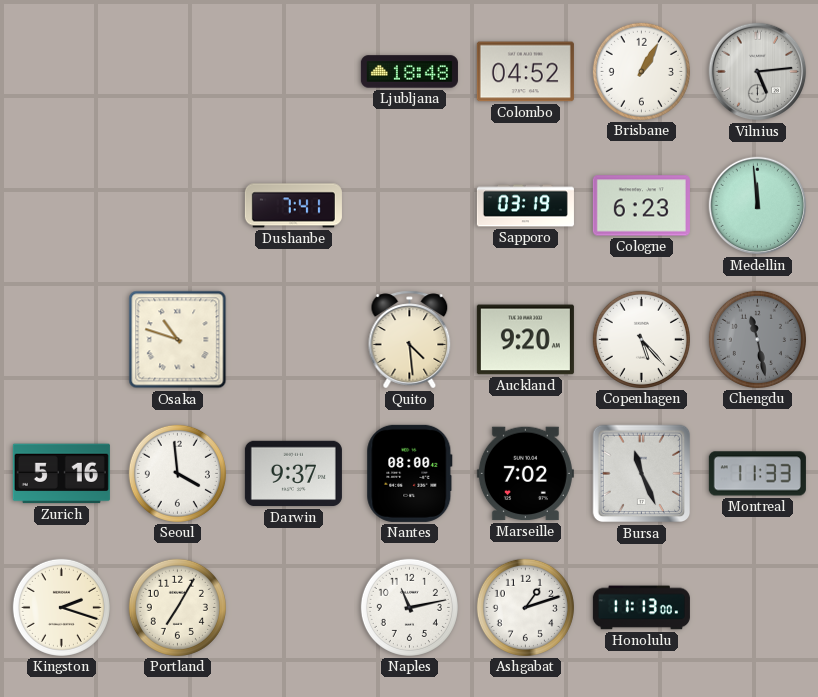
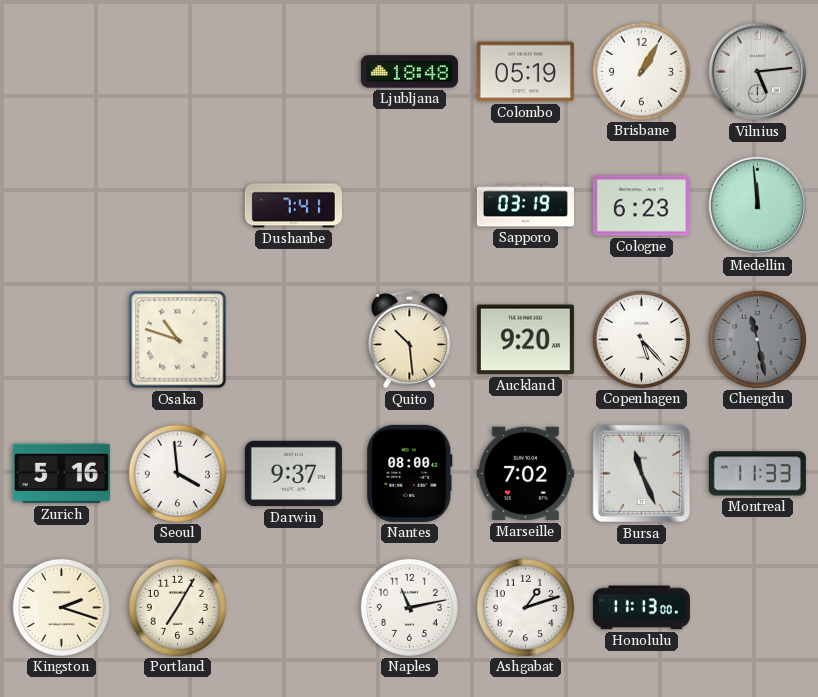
Colombo: 04:52 -> 05:19 (525, 72)
Quito: 4:29 -> 10:29 (410, 340)
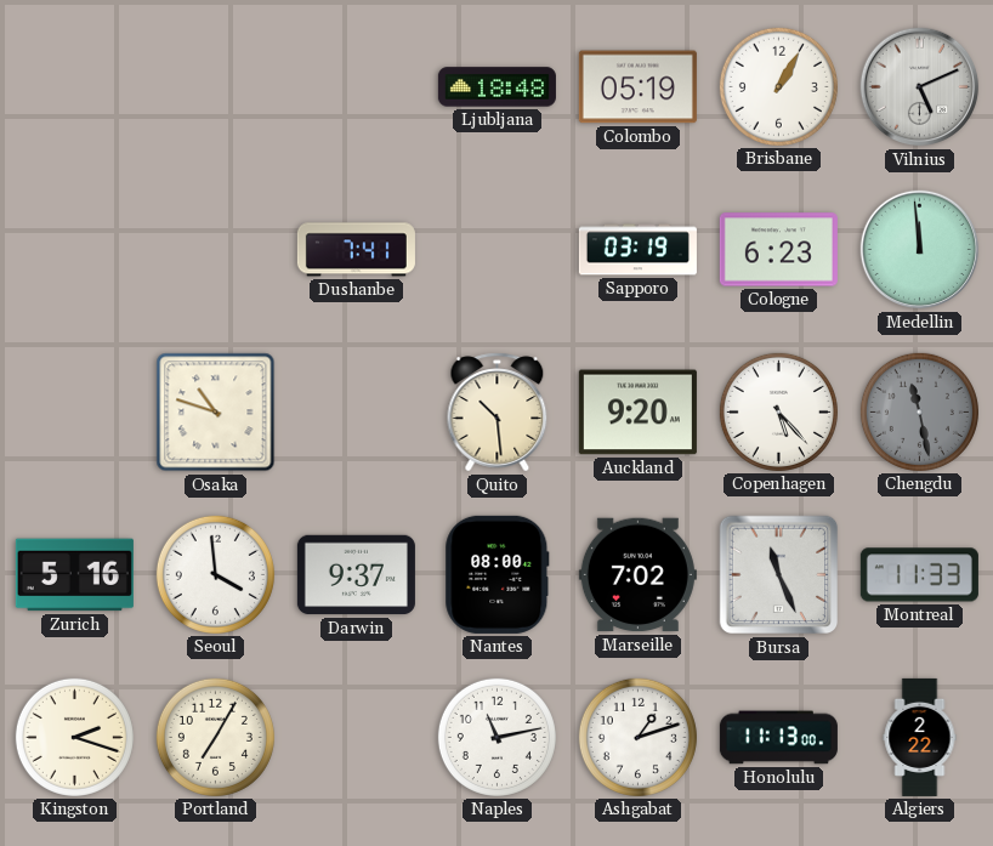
Vilnius: 5:14 -> 5:11 (920, 87)
Algiers: none -> 2:22 (920, 737)
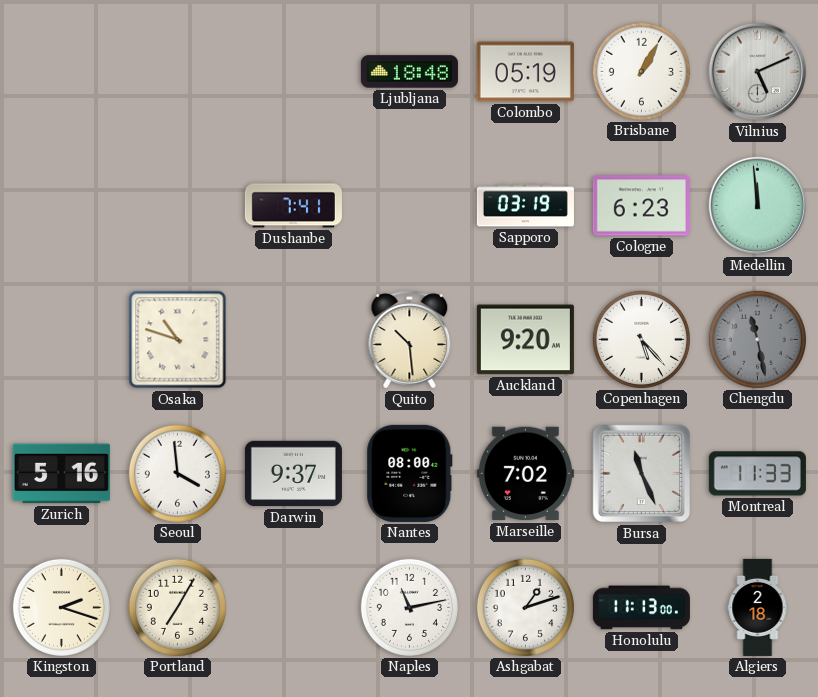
Algiers: 2:22 -> 2:18 (758, 607)
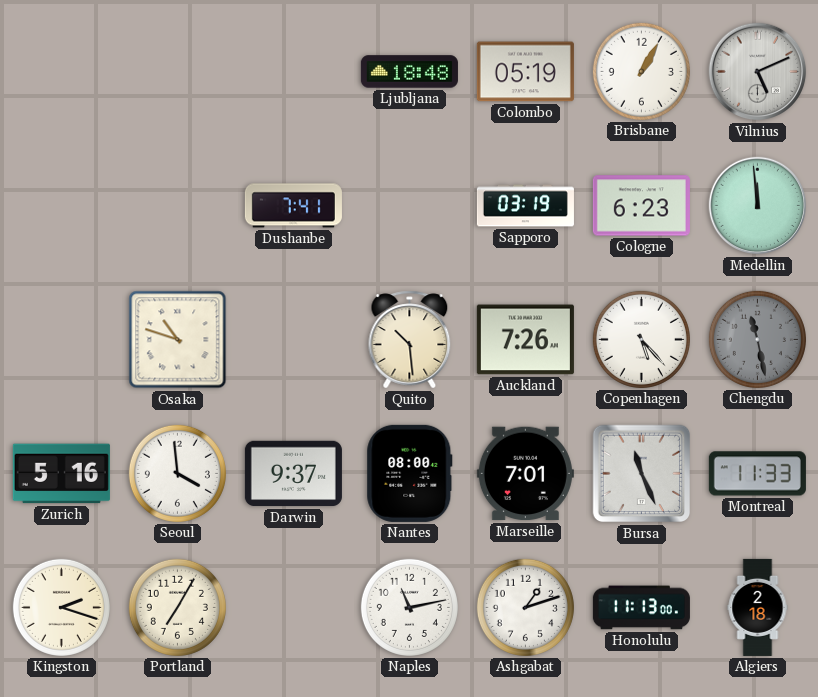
Auckland: 9:20 -> 7:26 (525, 340)
Marseille: 7:02 -> 7:01 (525, 474)
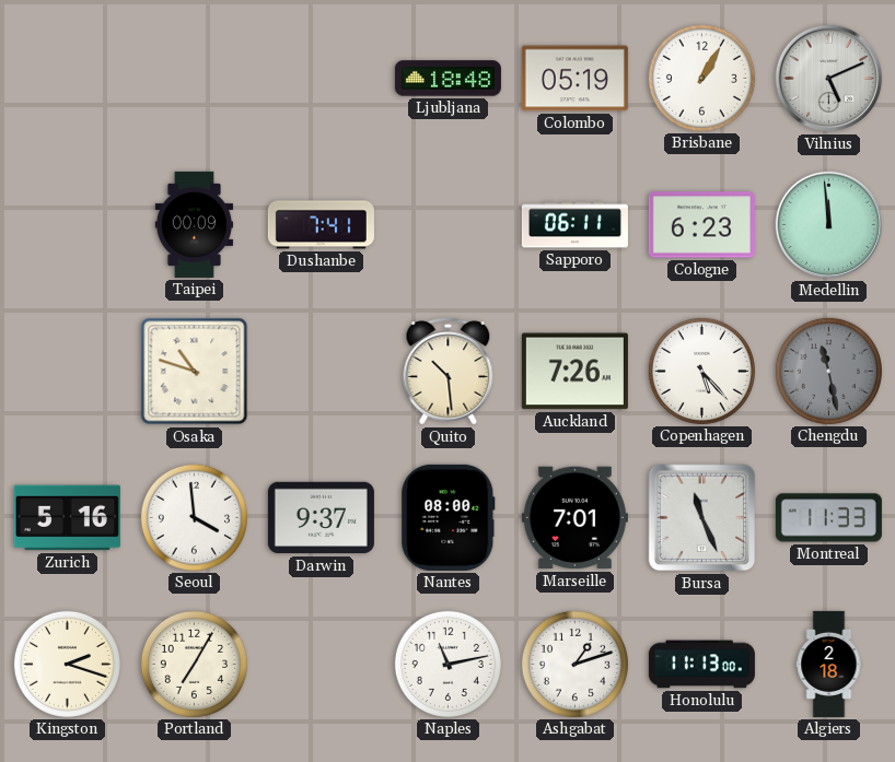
Taipei: none -> 00:09 (195, 224)
Sapporo: 03:19 -> 06:11 (574, 225)
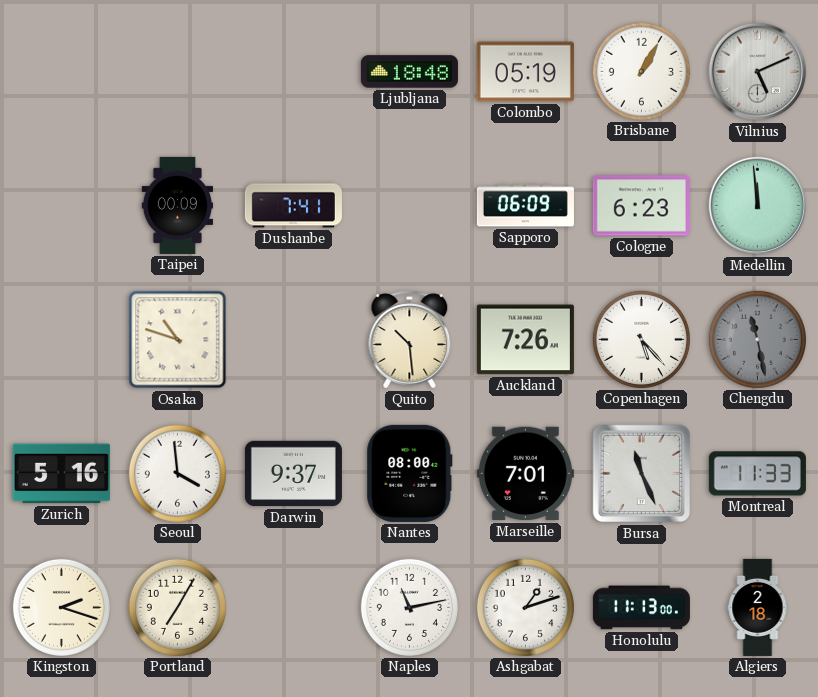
Sapporo: 06:11 -> 06:09 (525, 206)
